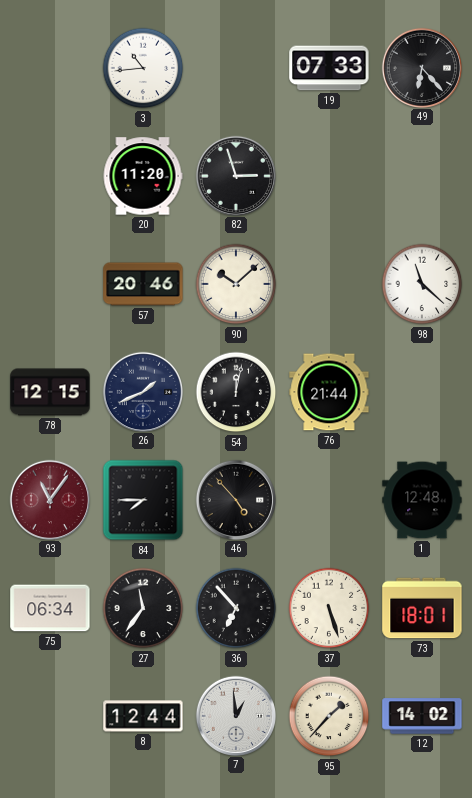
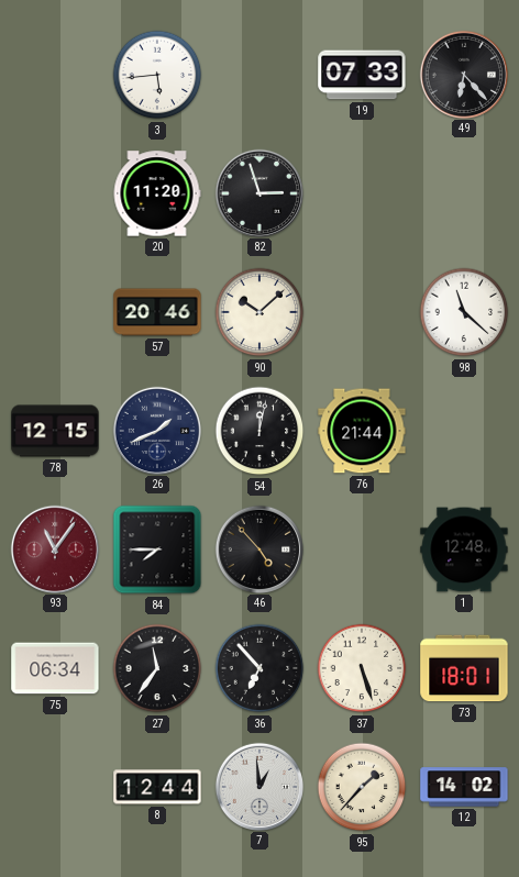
3: 10:44 -> 5:44 (157, 75)
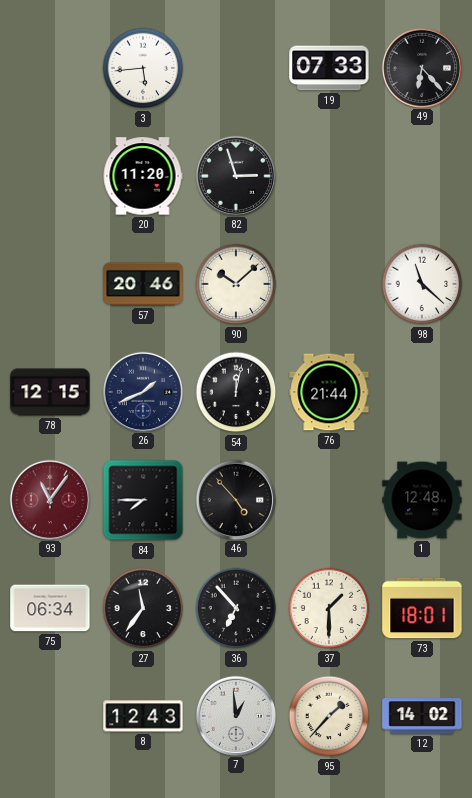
37: 5:27 -> 1:30 (329, 608)
8: 12:44 -> 12:43 (143, 716)
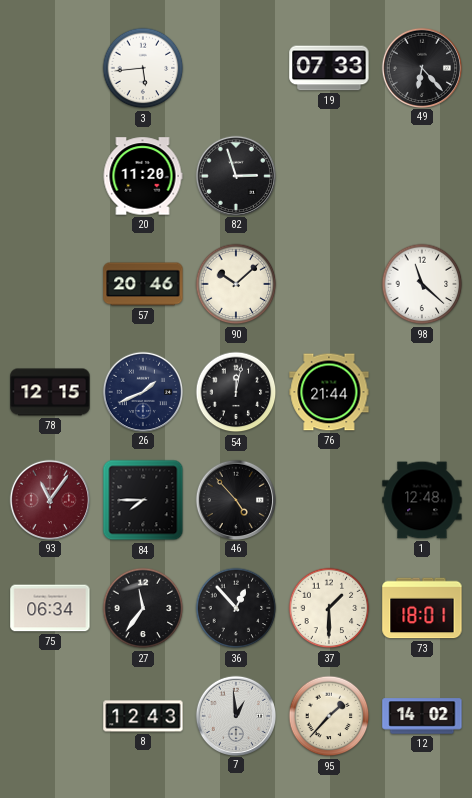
36: 6:53 -> 12:53 (236, 608)
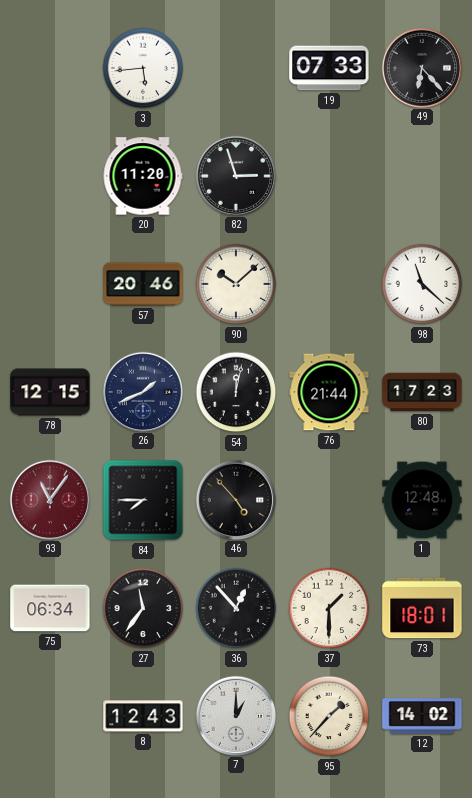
80: none -> 17:23 (422, 392)
7: 12:59 -> 1:00 (235, 715)
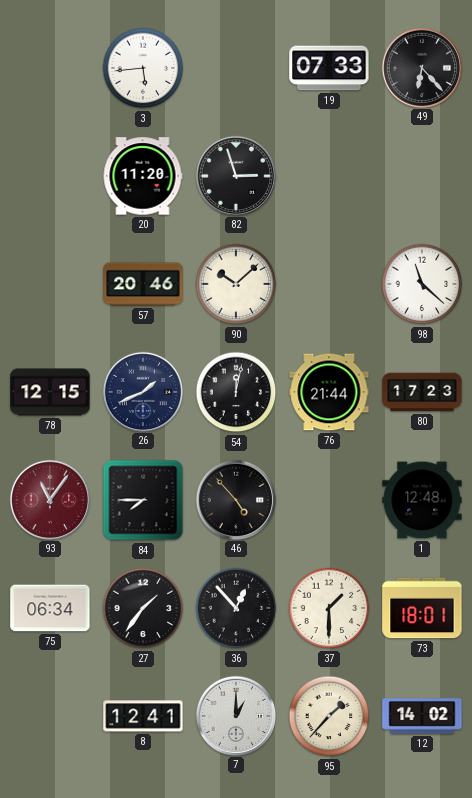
27: 11:36 -> 1:36 (143, 608)
8: 12:43 -> 12:41 (143, 716)
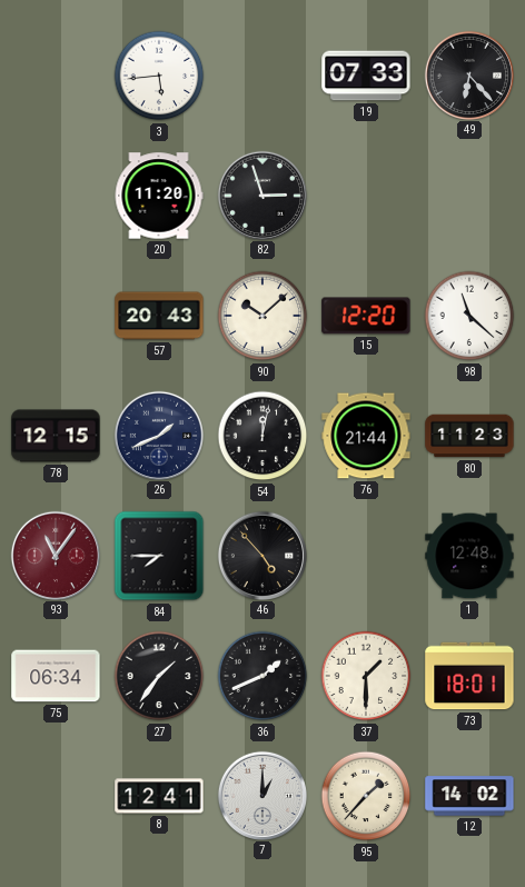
57: 20:46 -> 20:43 (159, 316)
15: none -> 12:20 (366, 316)
80: 17:23 -> 11:23 (469, 436)
36: 12:53 -> 1:41 (262, 676)
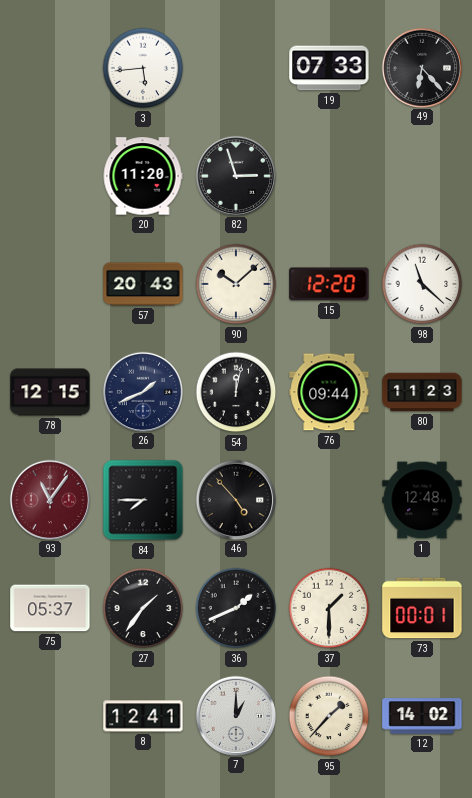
76: 21:44 -> 09:44 (329, 392)
75: 06:34 -> 05:37 (50, 608)
73: 18:01 -> 00:01 (422, 608)
